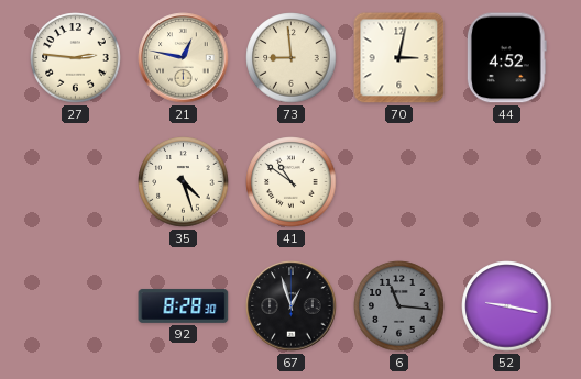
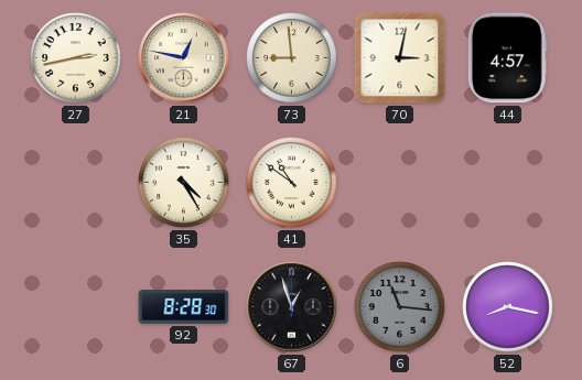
27: 2:46 -> 2:43 (76, 58)
44: 4:52 -> 4:57 (507, 58)
35: 4:27 -> 4:25 (184, 183)
52: 9:17 -> 8:17 (508, 307)
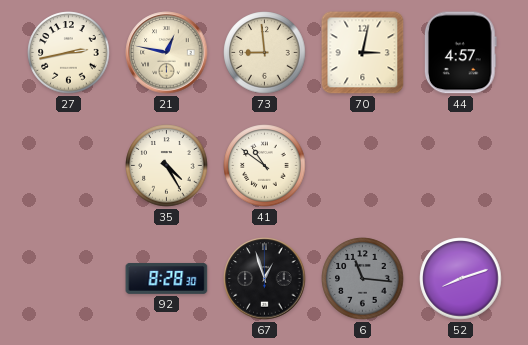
52: 8:17 -> 8:12 (461, 279)
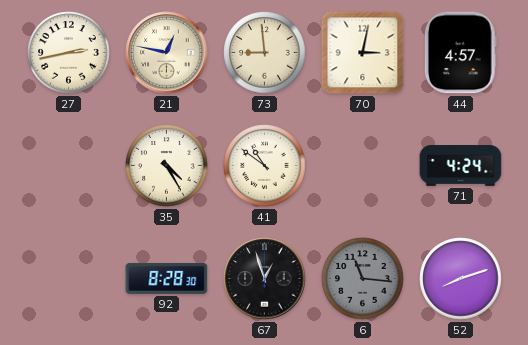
71: none -> 4:24 (461, 166)
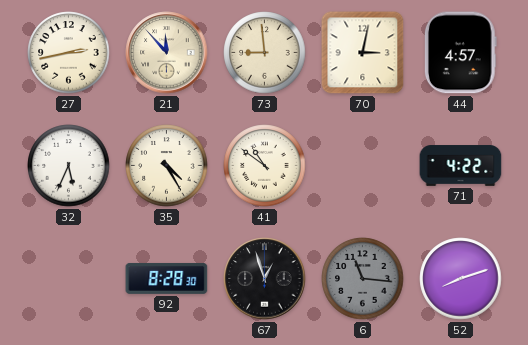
21: 12:47 -> 11:53 (167, 53)
32: none -> 5:34 (69, 166)
71: 4:24 -> 4:22 (461, 166)
